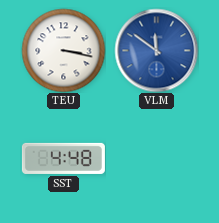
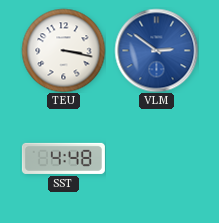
VLM: 11:51 -> 2:51 (156, 50)
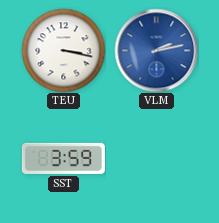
VLM: 2:51 -> 2:13 (156, 50)
SST: 4:48 -> 3:59 (63, 158)
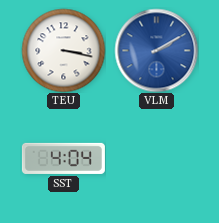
VLM: 2:13 -> 2:10 (156, 50)
SST: 3:59 -> 4:04 (63, 158)
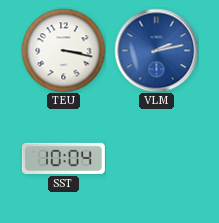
VLM: 2:10 -> 2:13 (156, 50)
SST: 4:04 -> 10:04 (63, 158)
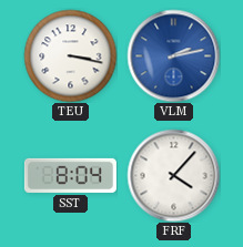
SST: 10:04 -> 8:04 (70, 175)
FRF: none -> 4:07 (173, 175)
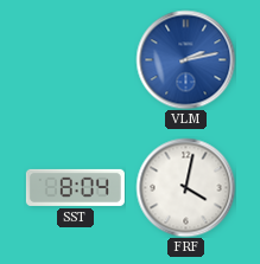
TEU: 3:17 -> none (70, 55)
FRF: 4:07 -> 4:02 (185, 187)
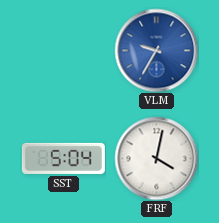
VLM: 2:13 -> 9:35 (156, 50)
SST: 8:04 -> 5:04 (63, 158)
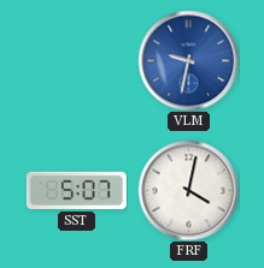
VLM: 9:35 -> 9:32 (188, 60)
SST: 5:04 -> 5:07 (76, 190)
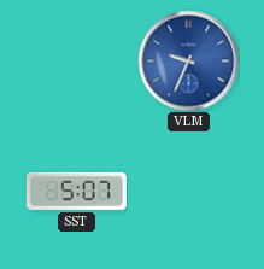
VLM: 9:32 -> 9:34 (188, 60)
FRF: 4:02 -> none (188, 190)
